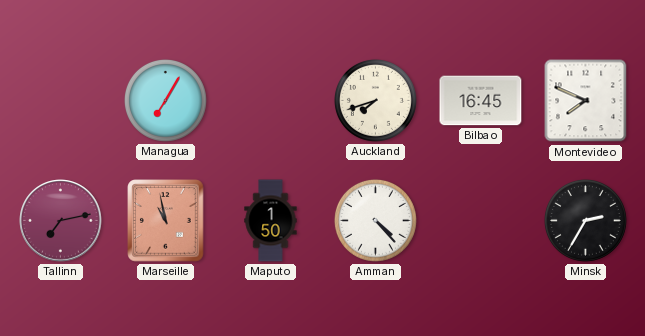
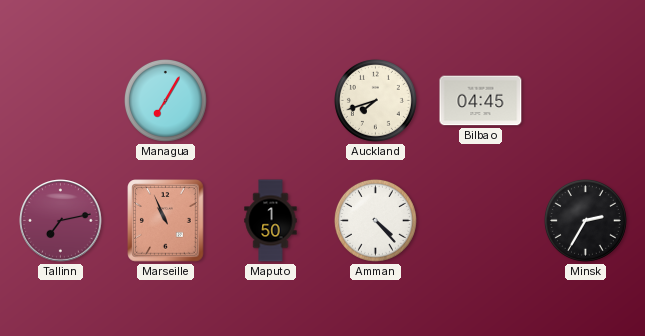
Bilbao: 16:45 -> 04:45 (481, 101)
Montevideo: 7:49 -> none (586, 101)
Marseille: 10:58 -> 10:56 (166, 221)
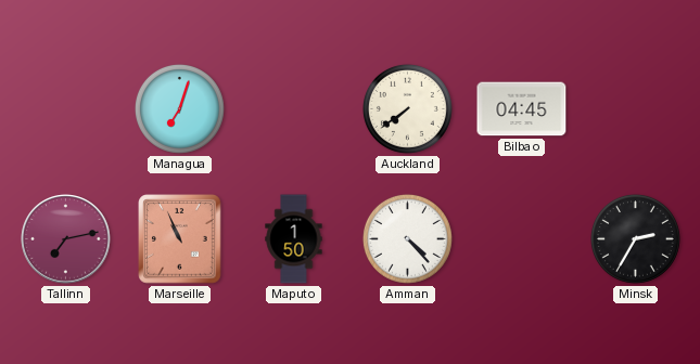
Managua: 7:05 -> 7:03 (179, 108)
Auckland: 7:42 -> 7:39 (407, 108)
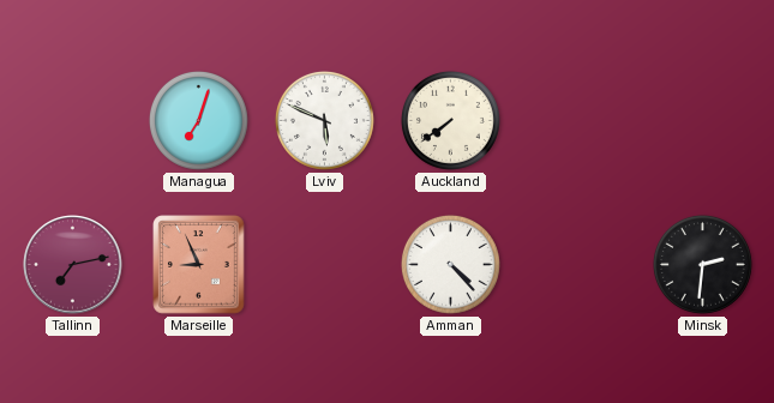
Lviv: none -> 5:49 (324, 120)
Bilbao: 04:45 -> none (522, 109)
Marseille: 10:56 -> 8:56 (199, 265)
Maputo: 1:50 -> none (294, 239)
Minsk: 2:35 -> 2:31 (702, 264)
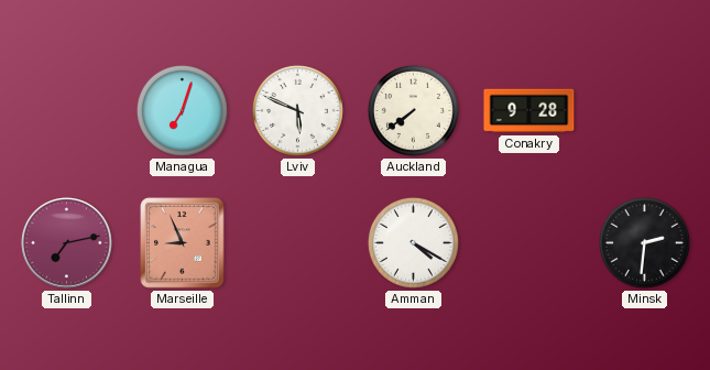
Conakry: none -> 9:28 (529, 111)
Amman: 4:23 -> 4:20 (413, 242)
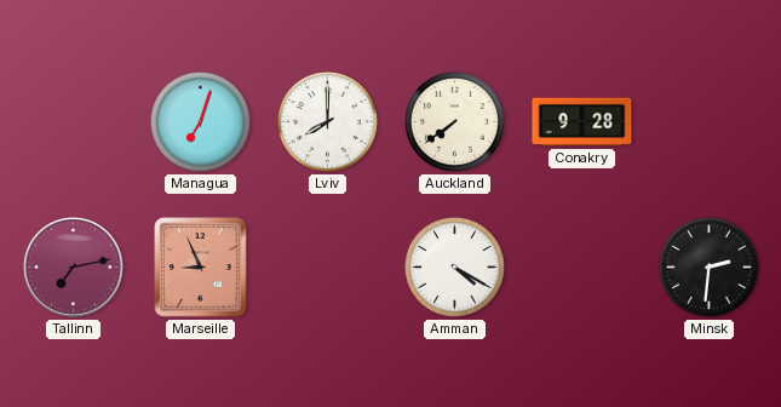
Lviv: 5:49 -> 8:00 (327, 121)
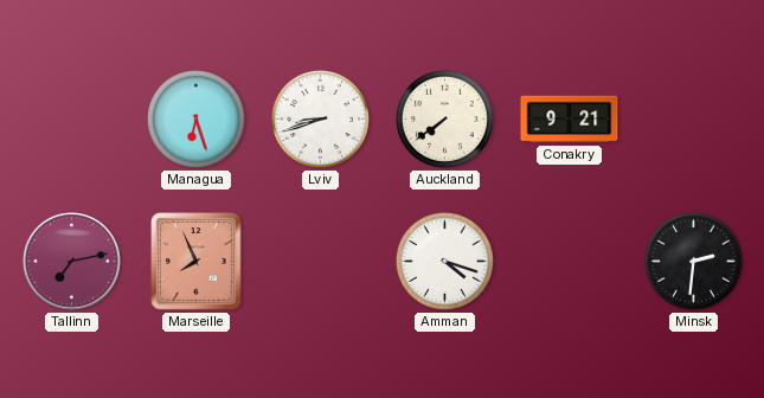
Managua: 7:03 -> 6:27 (195, 118)
Lviv: 8:00 -> 8:42 (320, 118)
Conakry: 9:28 -> 9:21 (570, 120)
Marseille: 8:56 -> 7:56 (197, 262)
Amman: 4:20 -> 4:18 (444, 261)
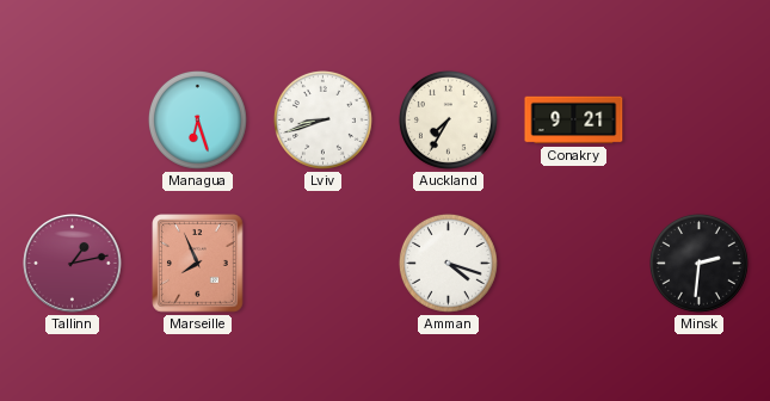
Auckland: 7:39 -> 7:35 (448, 119)
Tallinn: 7:13 -> 1:13 (73, 264)
